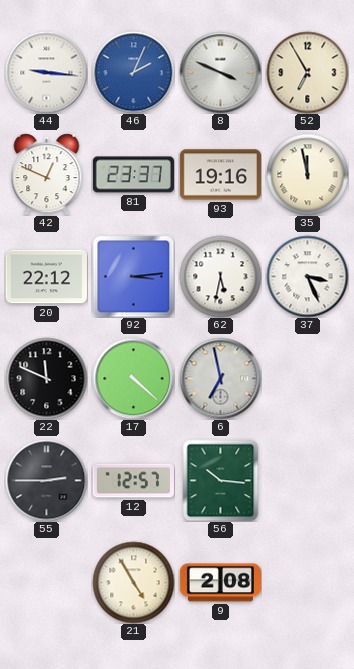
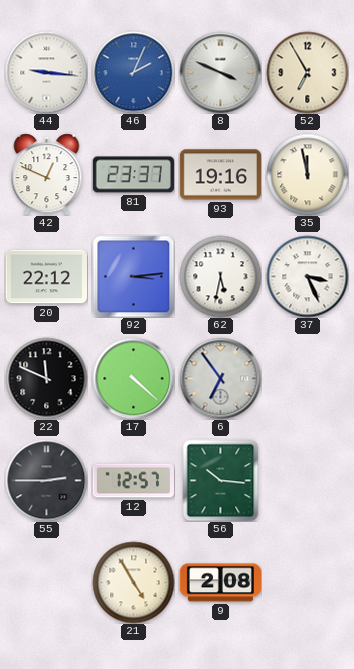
6: 6:58 -> 6:54 (220, 378)
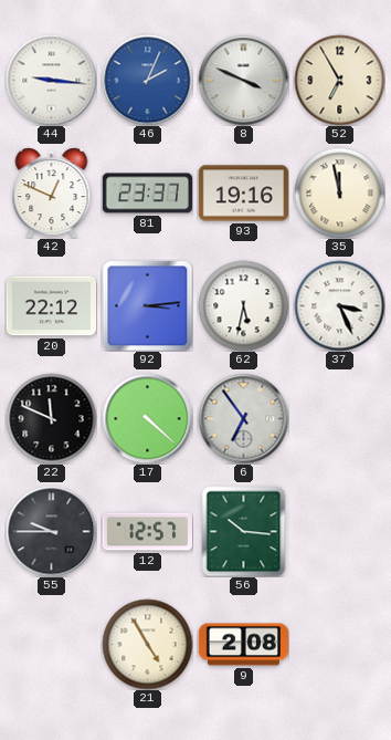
55: 2:45 -> 9:45 (51, 531)
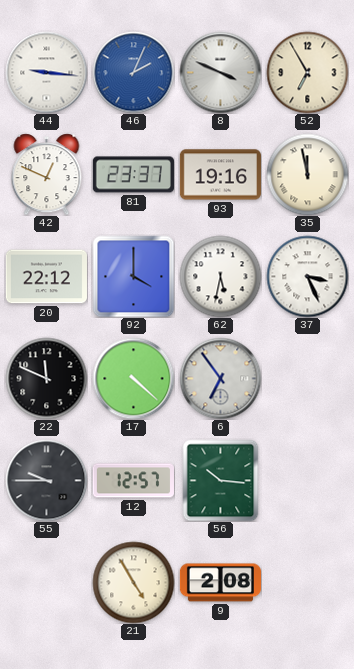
92: 3:14 -> 4:00 (133, 276)
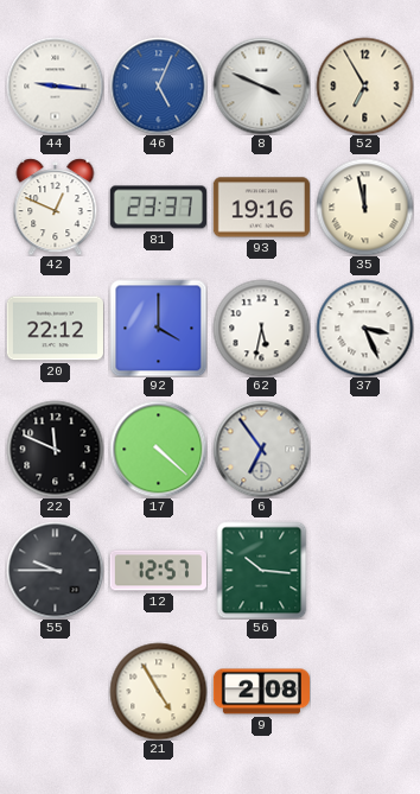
46: 2:04 -> 5:04 (158, 85)
